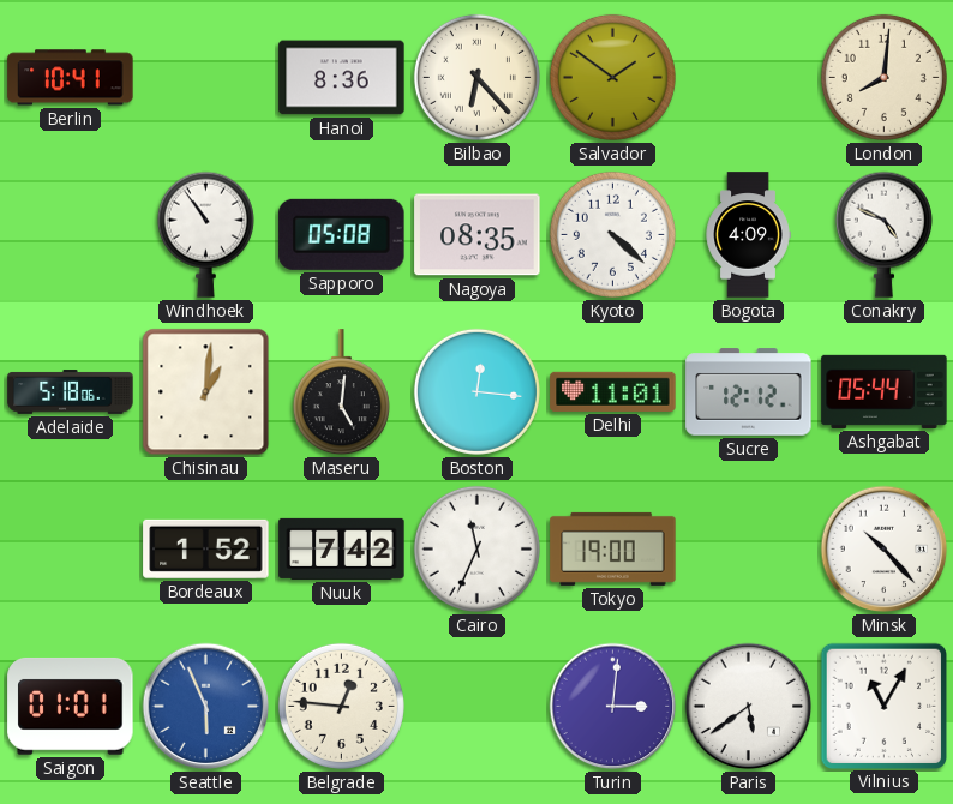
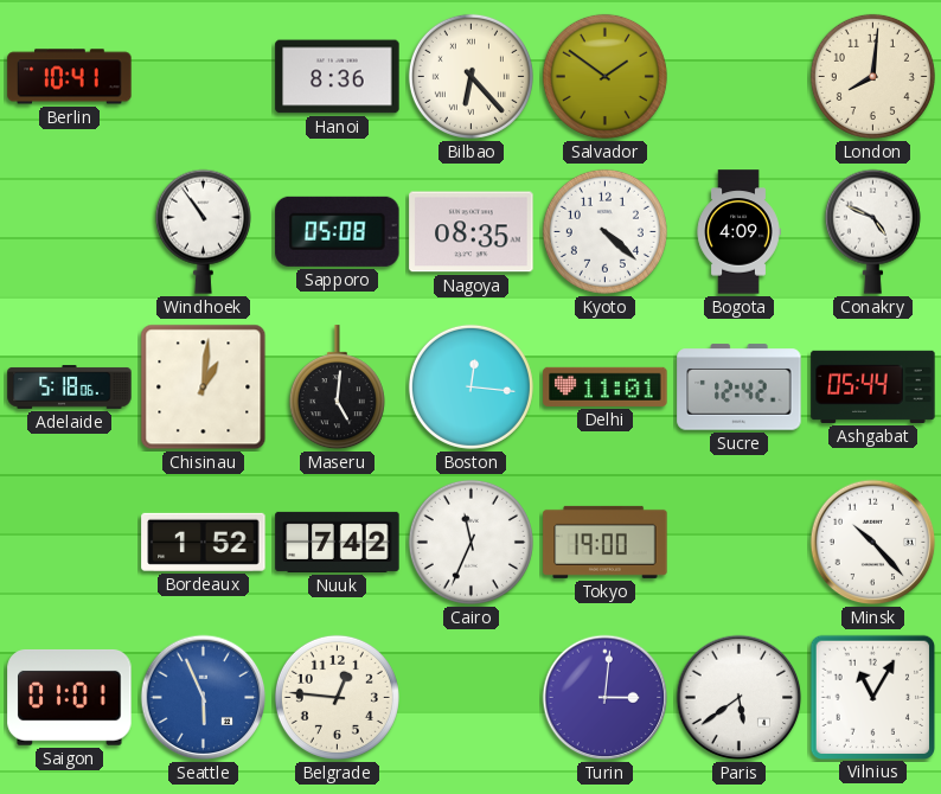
Sucre: 12:12 -> 12:42 (740, 388)
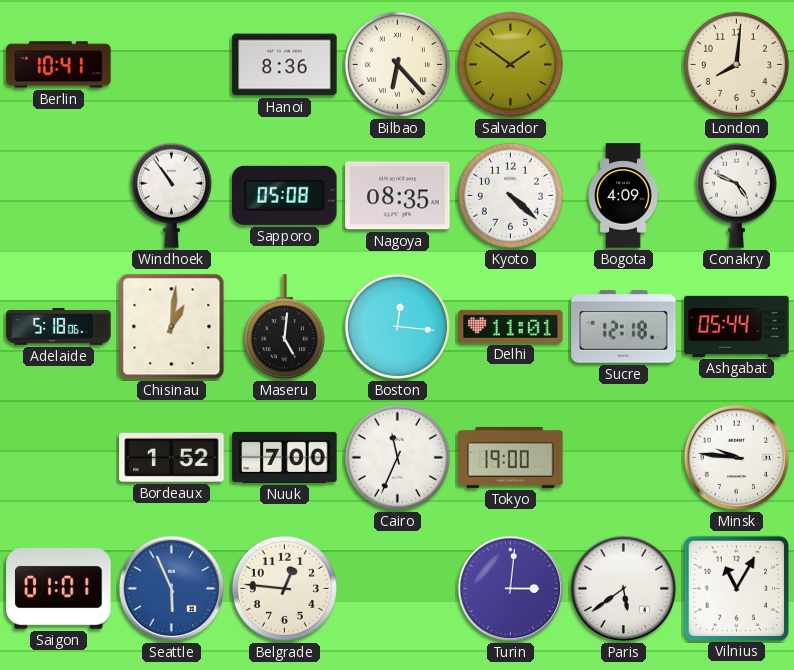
Sucre: 12:42 -> 12:18 (624, 327)
Nuuk: 7:42 -> 7:00 (285, 457)
Minsk: 10:23 -> 9:46 (737, 458)
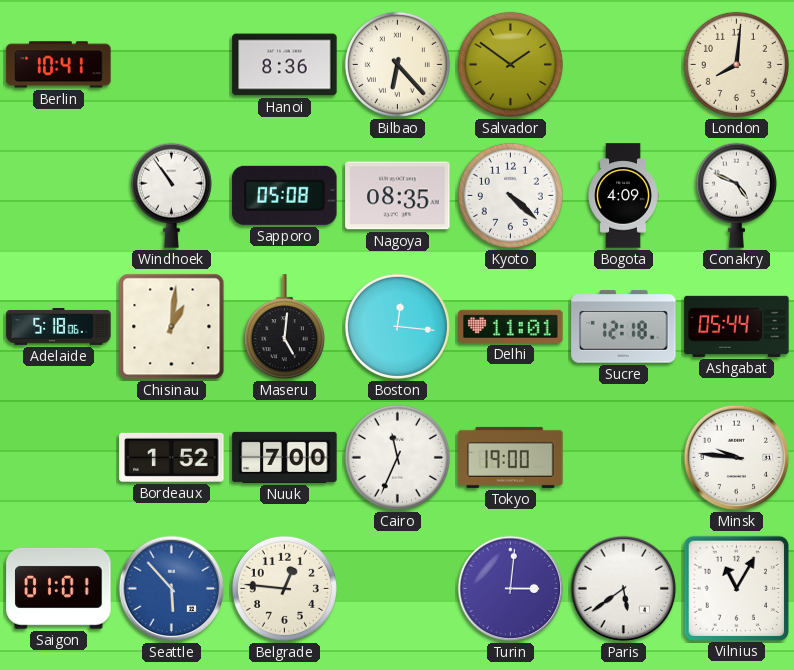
Seattle: 5:56 -> 5:53 (172, 589)
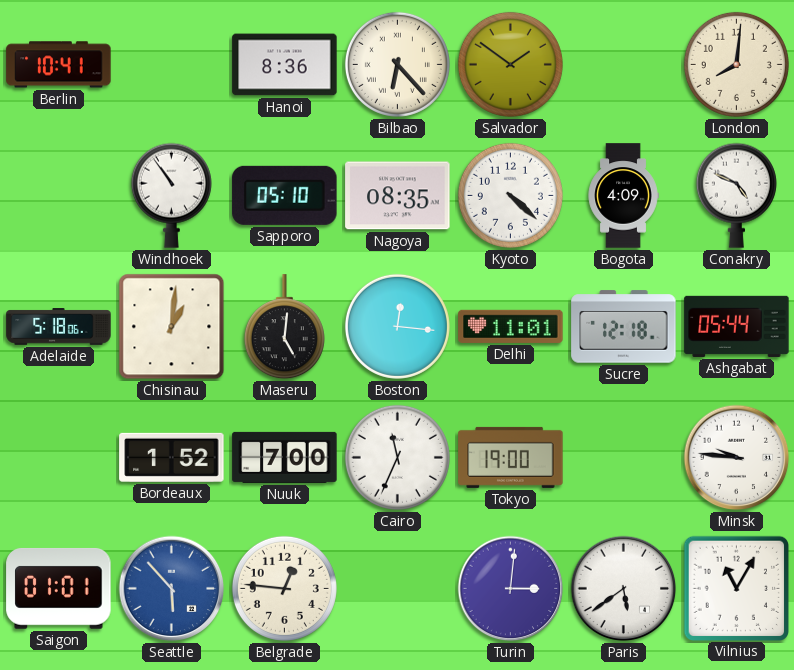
Sapporo: 05:08 -> 05:10 (285, 195)
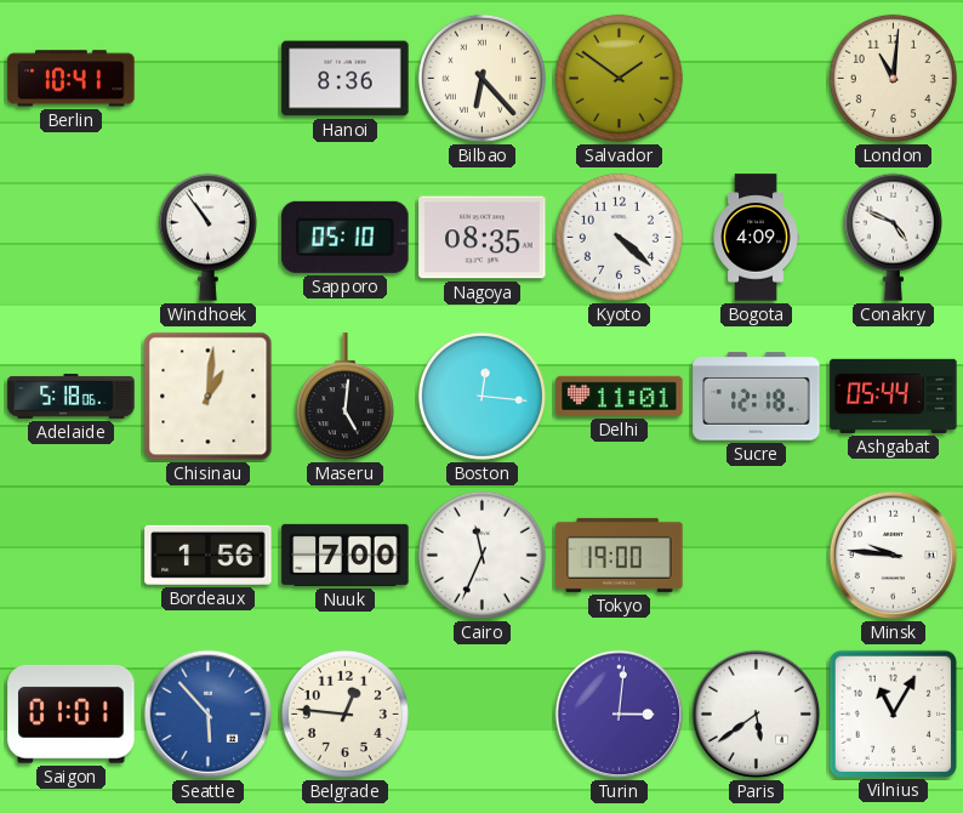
London: 8:01 -> 11:01 (893, 78)
Bordeaux: 1:52 -> 1:56 (209, 555)
